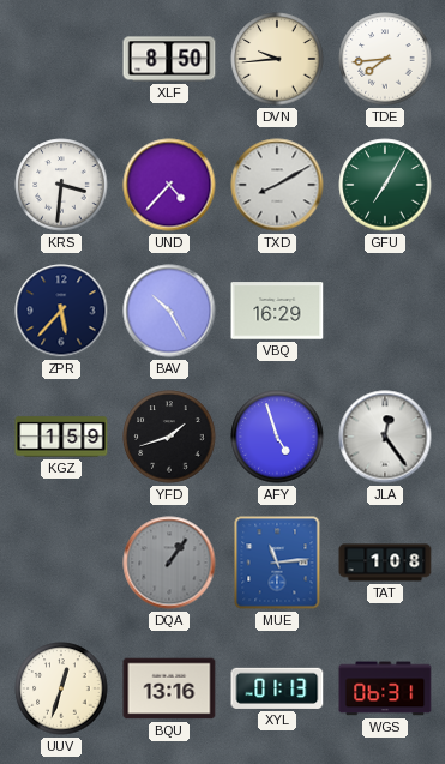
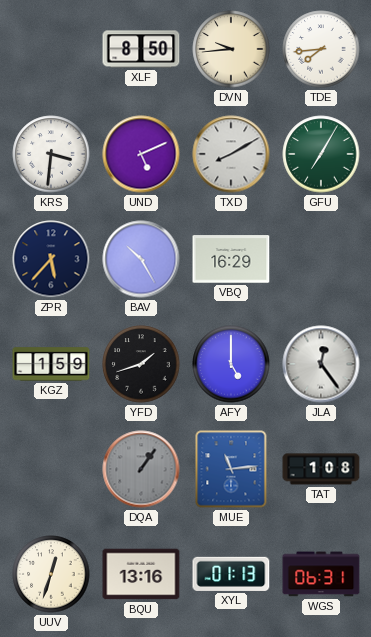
UND: 4:37 -> 5:11 (141, 154)
AFY: 4:57 -> 5:00 (231, 364)
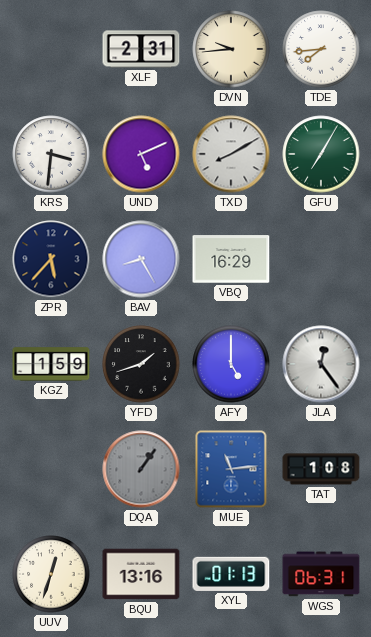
XLF: 8:50 -> 2:31 (141, 49)
BAV: 10:25 -> 8:25 (141, 259)
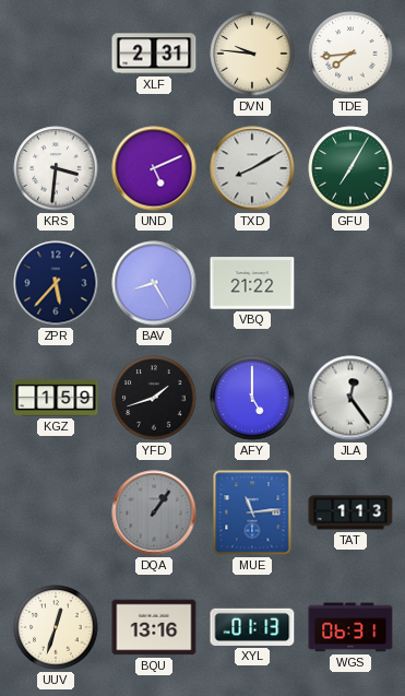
DVN: 9:44 -> 9:46 (252, 54)
VBQ: 16:29 -> 21:22 (252, 283)
TAT: 1:08 -> 1:13 (350, 512)
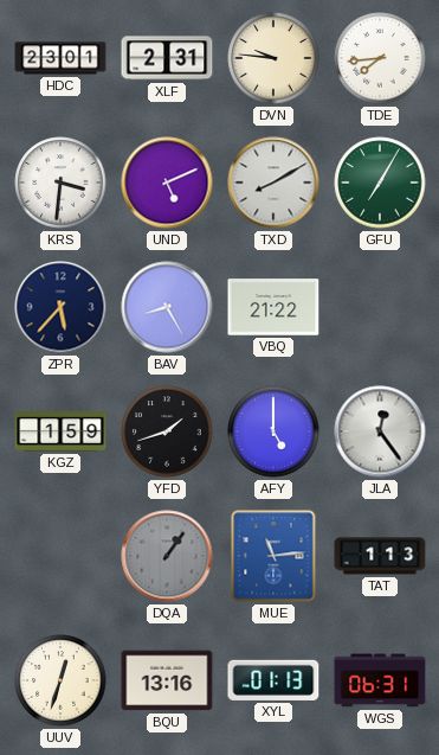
HDC: none -> 23:01 (60, 58)
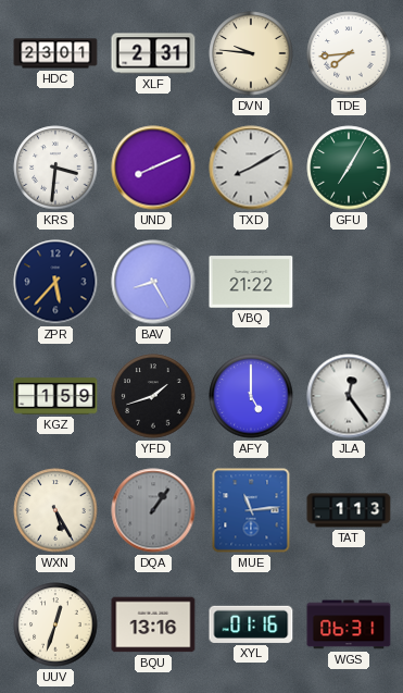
UND: 5:11 -> 8:11 (153, 168)
WXN: none -> 5:25 (55, 510)
XYL: 01:13 -> 01:16 (251, 624)
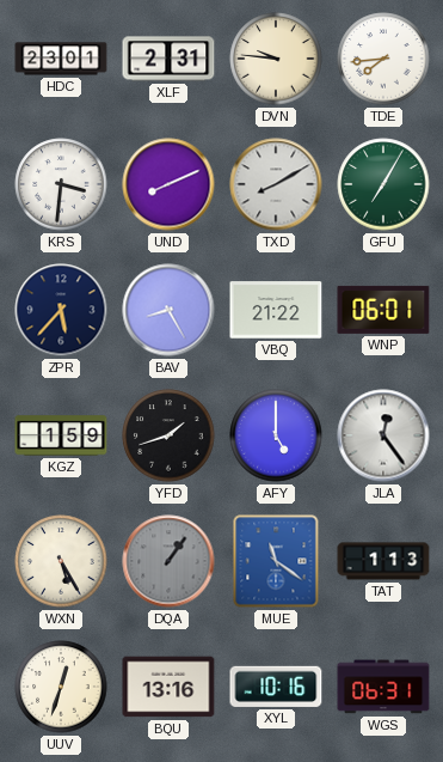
WNP: none -> 06:01 (383, 310)
MUE: 11:14 -> 11:21 (276, 561)
XYL: 01:16 -> 10:16 (276, 687)
